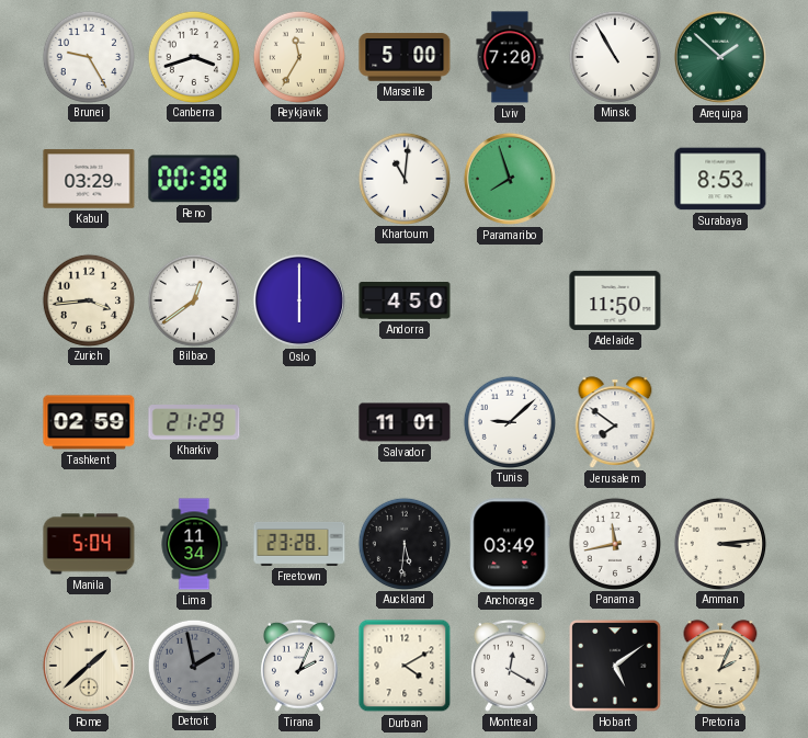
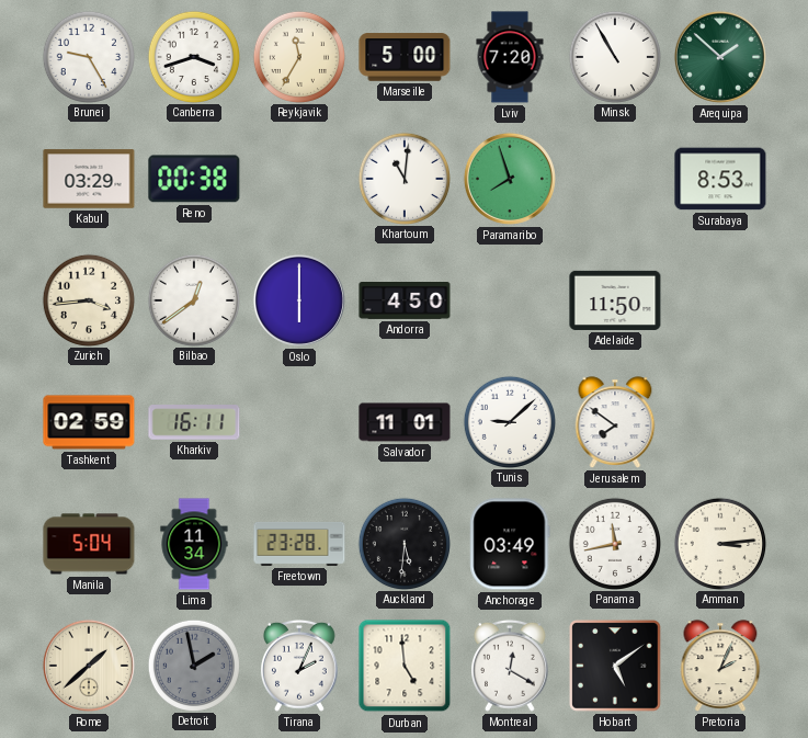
Kharkiv: 21:29 -> 16:11 (194, 422)
Durban: 4:10 -> 4:59 (405, 666)
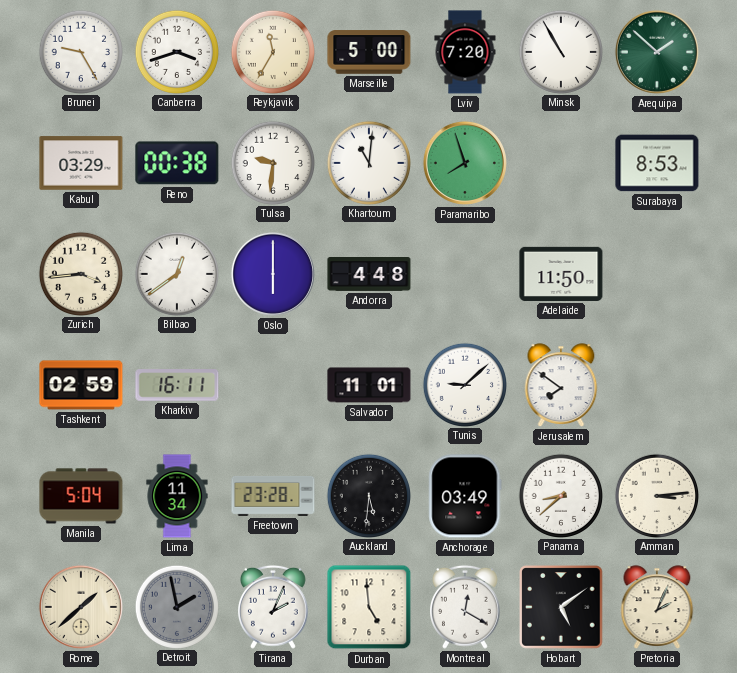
Tulsa: none -> 9:31 (272, 162)
Andorra: 4:50 -> 4:48 (369, 275)
Panama: 11:43 -> 8:38 (560, 495)
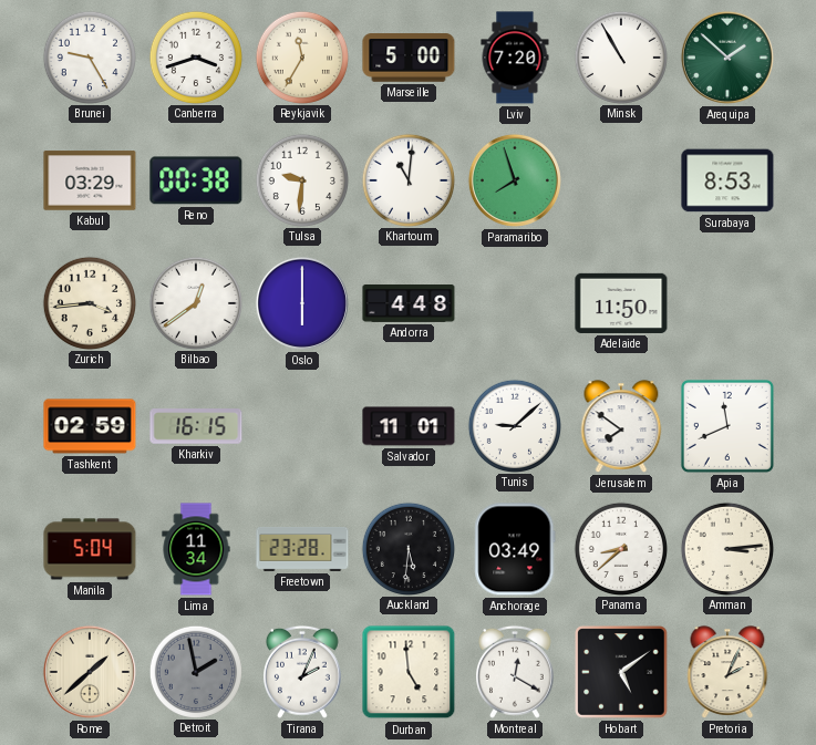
Kharkiv: 16:11 -> 16:15 (196, 426)
Apia: none -> 11:41 (727, 426)
